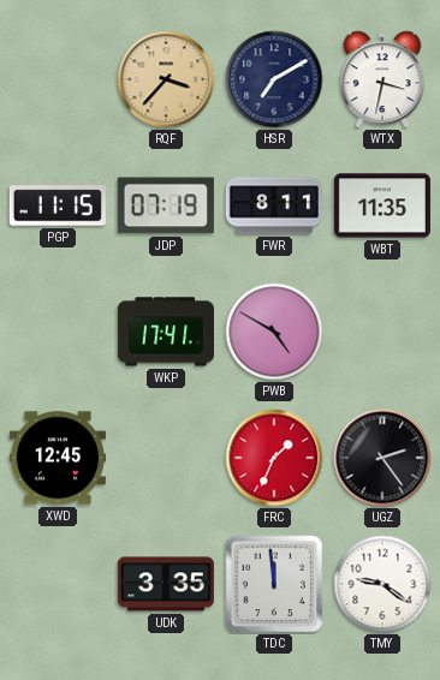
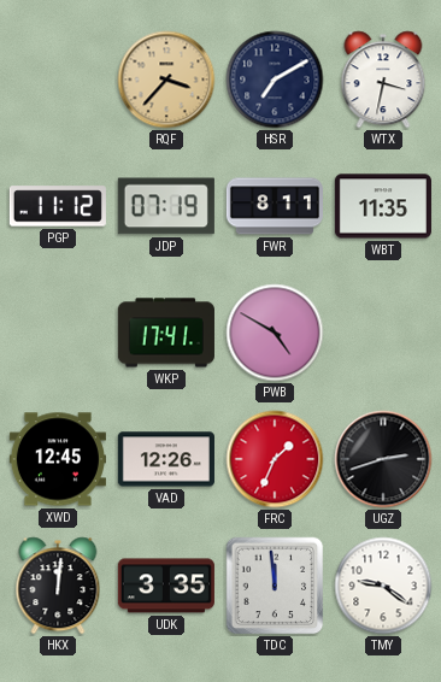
PGP: 11:15 -> 11:12 (58, 206)
VAD: none -> 12:26 (166, 459)
UGZ: 2:24 -> 2:42 (383, 459)
HKX: none -> 12:01 (58, 586)
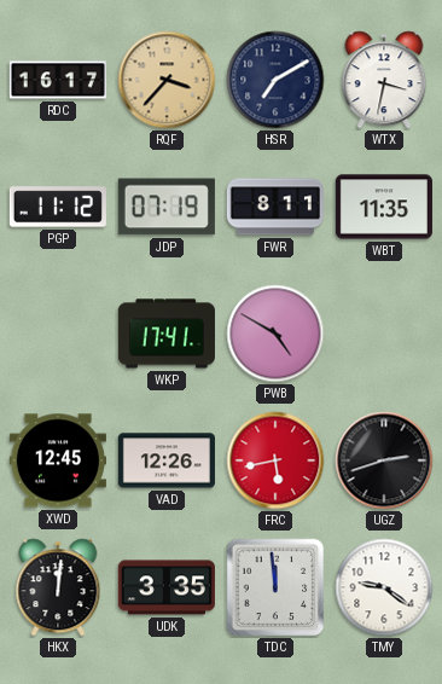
RDC: none -> 16:17 (58, 80)
FRC: 1:34 -> 5:43 (275, 460)
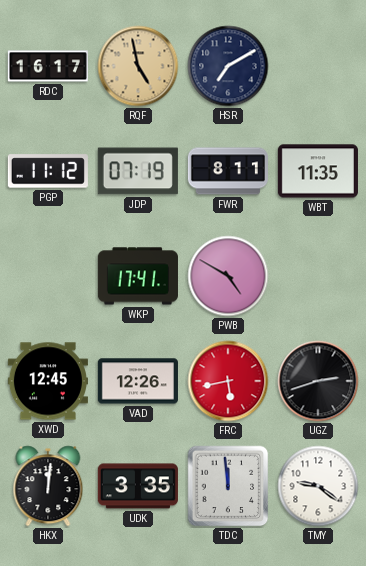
RQF: 3:37 -> 4:58 (138, 66)
WTX: 3:32 -> none (384, 80)
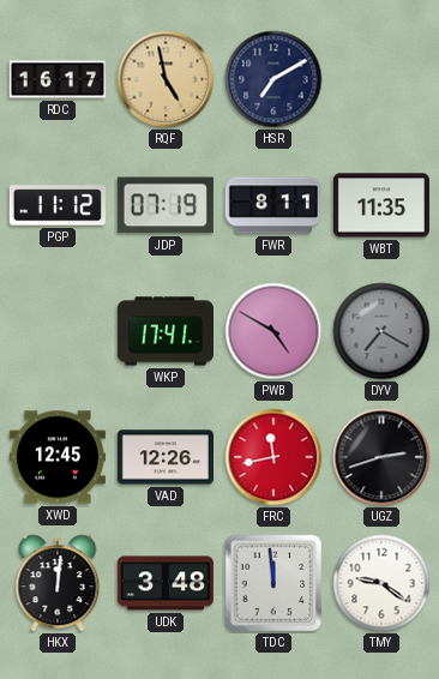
DYV: none -> 7:20 (381, 331)
FRC: 5:43 -> 11:43 (273, 457)
UDK: 3:35 -> 3:48 (166, 583)
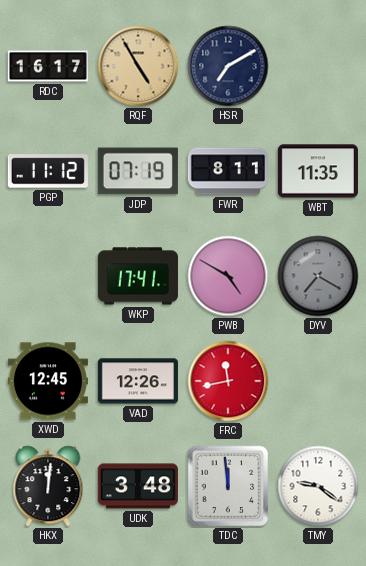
RQF: 4:58 -> 4:55 (138, 66)
UGZ: 2:42 -> none (381, 457)
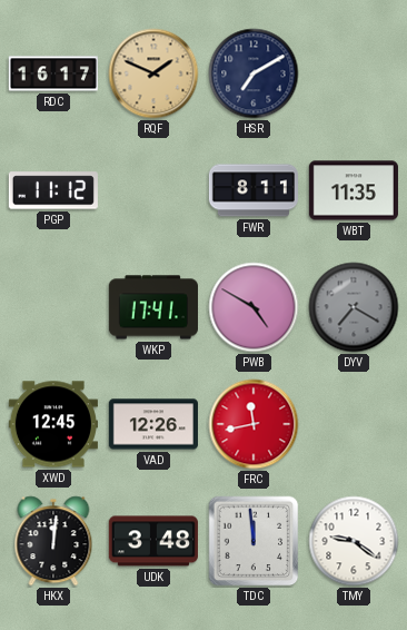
RQF: 4:55 -> 1:49 (153, 73)
JDP: 07:19 -> none (138, 171)
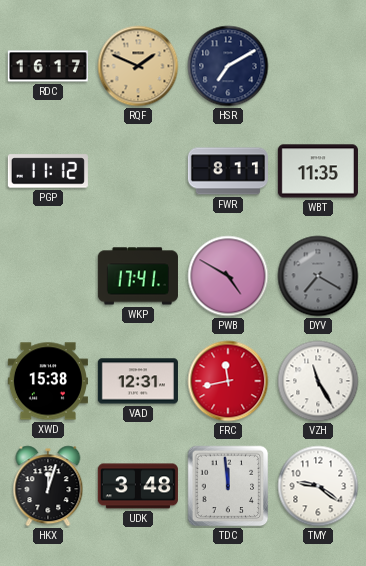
XWD: 12:45 -> 15:38 (48, 381)
VAD: 12:26 -> 12:31 (138, 381)
VZH: none -> 11:25 (318, 381)
HKX: 12:01 -> 12:03 (48, 486)
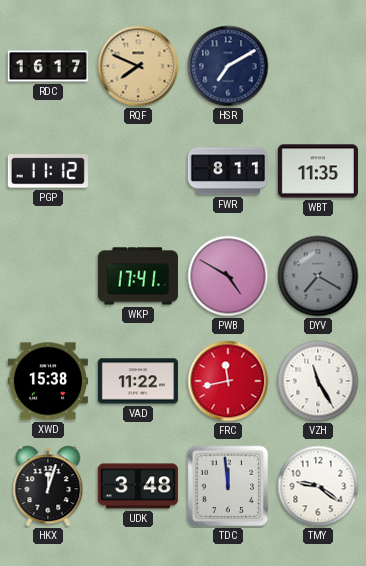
RQF: 1:49 -> 7:49 (138, 66)
VAD: 12:31 -> 11:22 (138, 381)
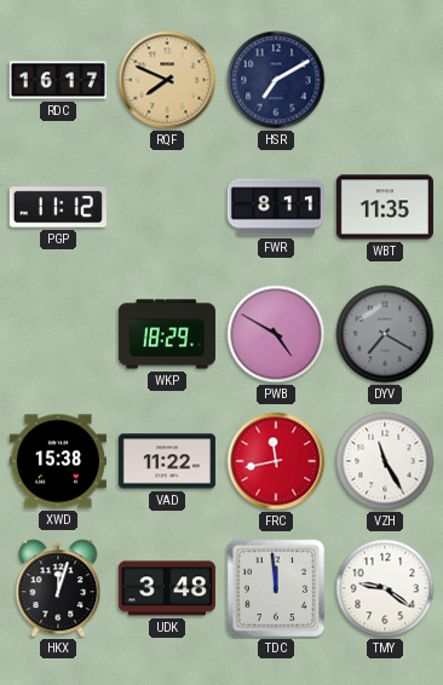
WKP: 17:41 -> 18:29 (167, 334)
